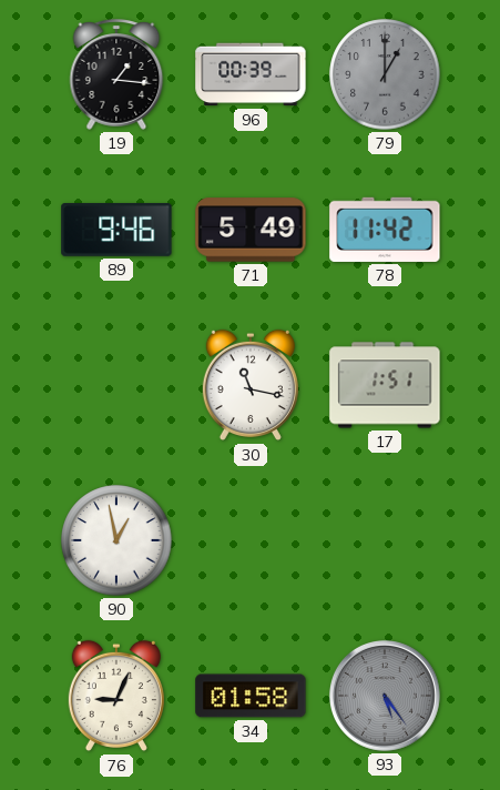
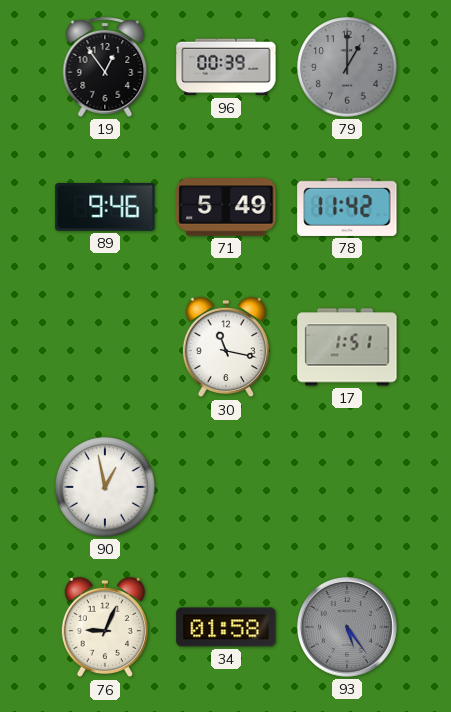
19: 1:16 -> 12:54 (105, 67)
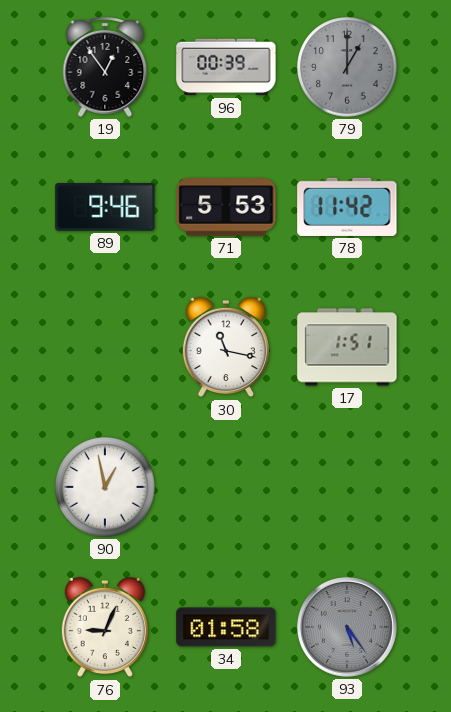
71: 5:49 -> 5:53 (226, 207)
